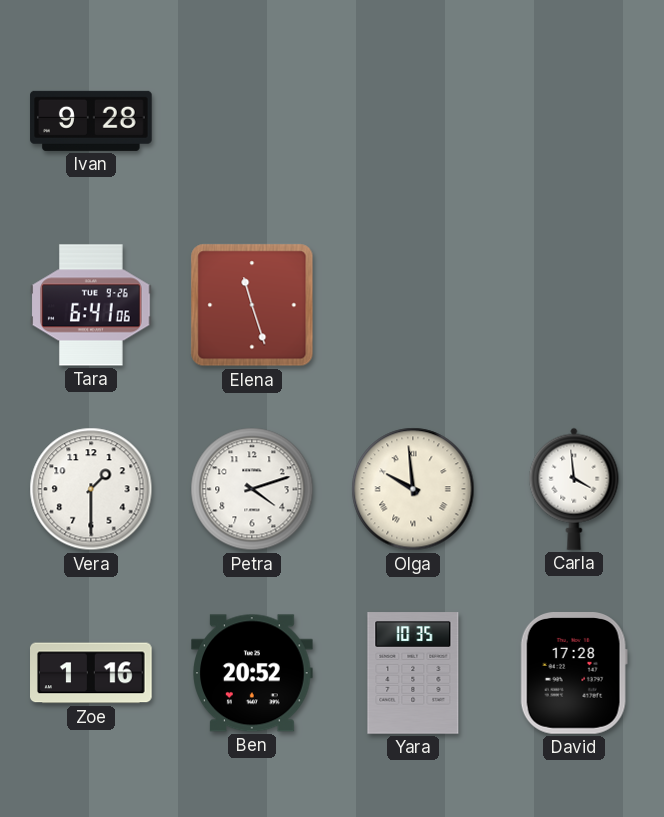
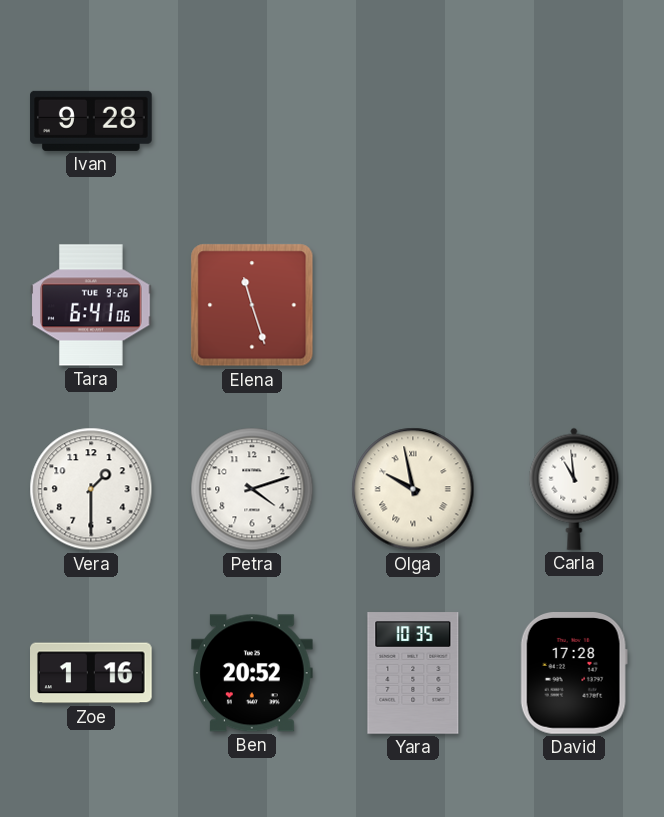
Olga: 9:59 -> 9:58 (413, 489)
Carla: 3:59 -> 10:59 (574, 489)
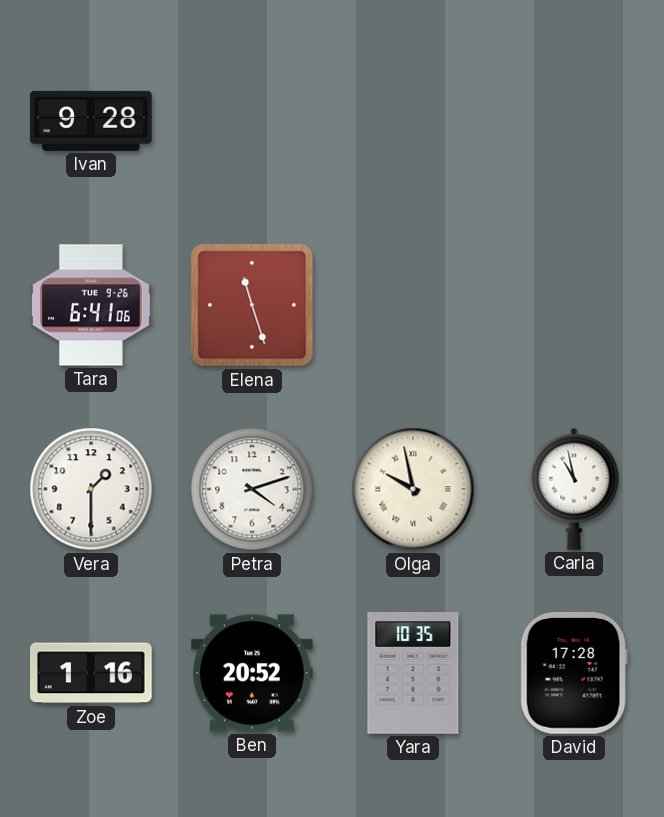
Carla: 10:59 -> 10:58 (574, 489)
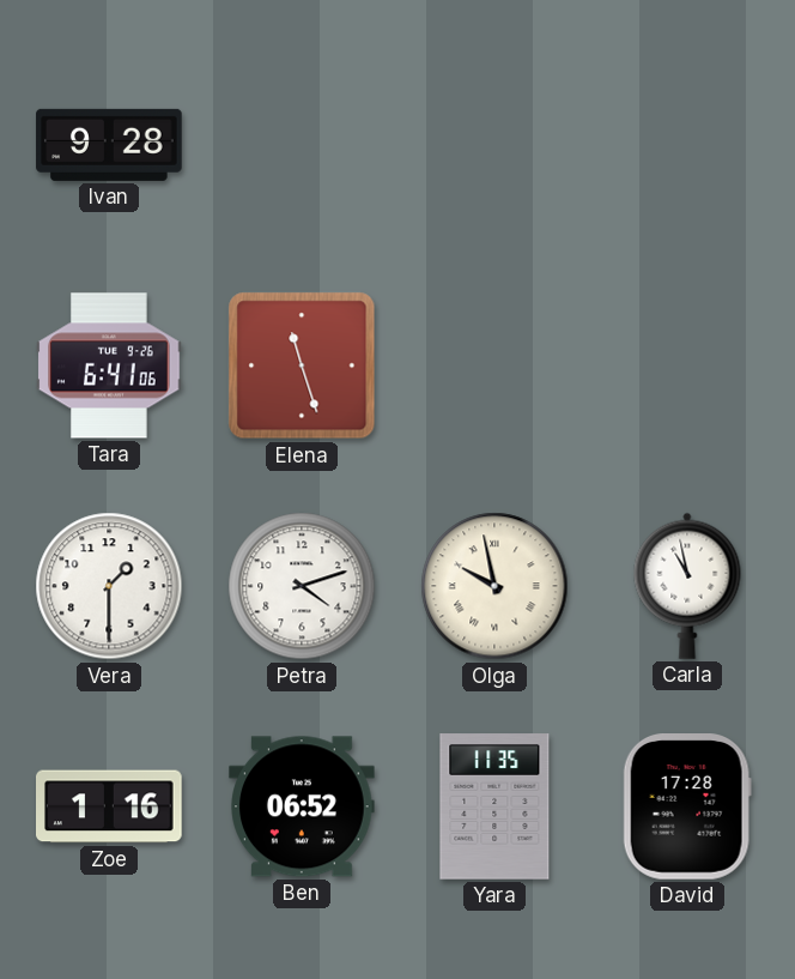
Ben: 20:52 -> 06:52 (302, 806)
Yara: 10:35 -> 11:35 (494, 806)
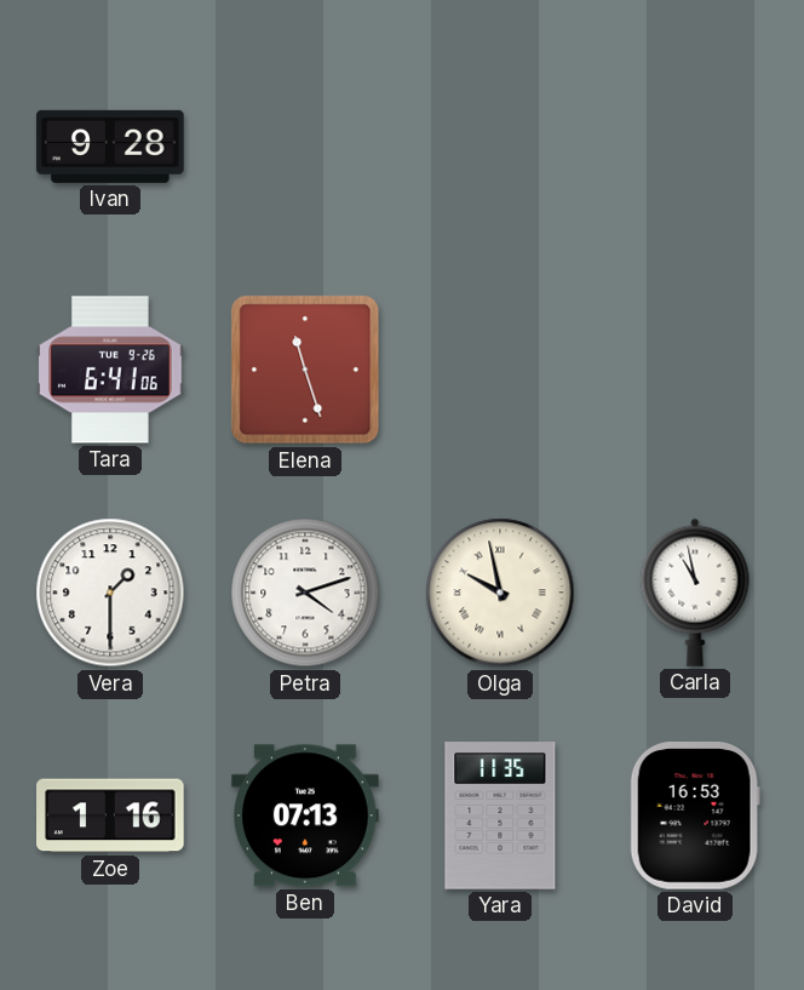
Ben: 06:52 -> 07:13 (305, 816)
David: 17:28 -> 16:53 (695, 817)
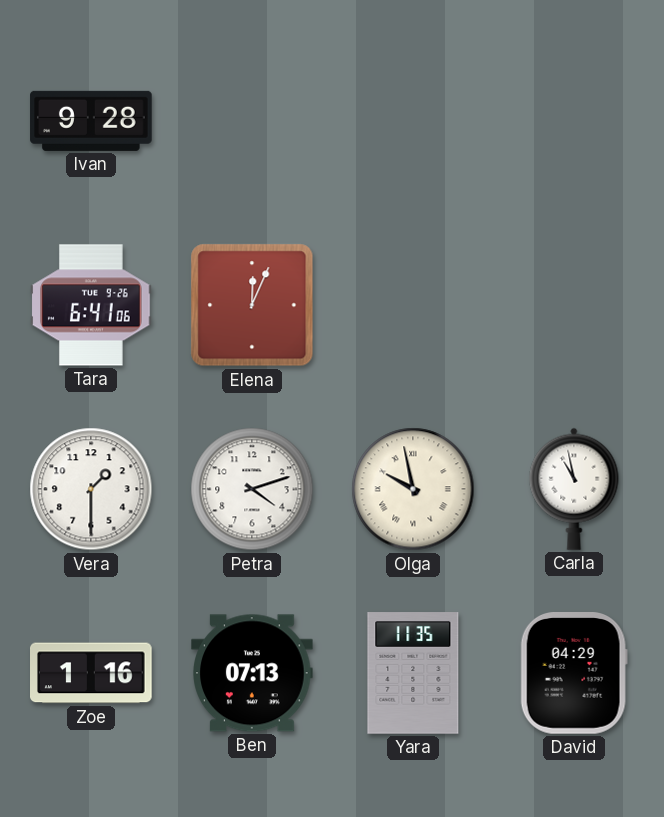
Elena: 11:27 -> 12:04 (252, 305)
David: 16:53 -> 04:29 (574, 674)
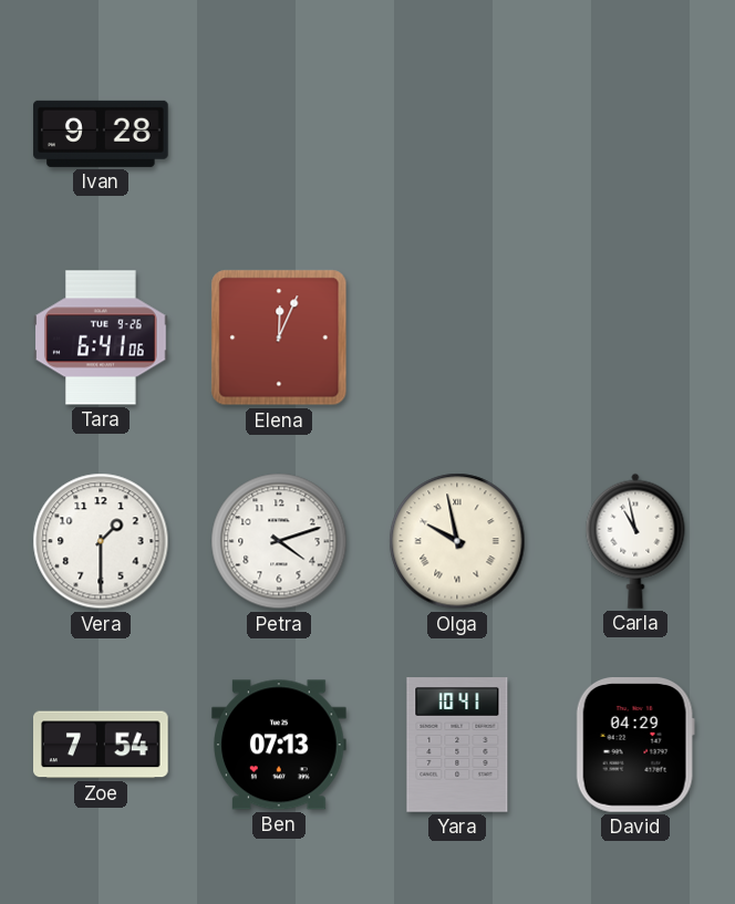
Zoe: 1:16 -> 7:54 (102, 745)
Yara: 11:35 -> 10:41 (457, 745)
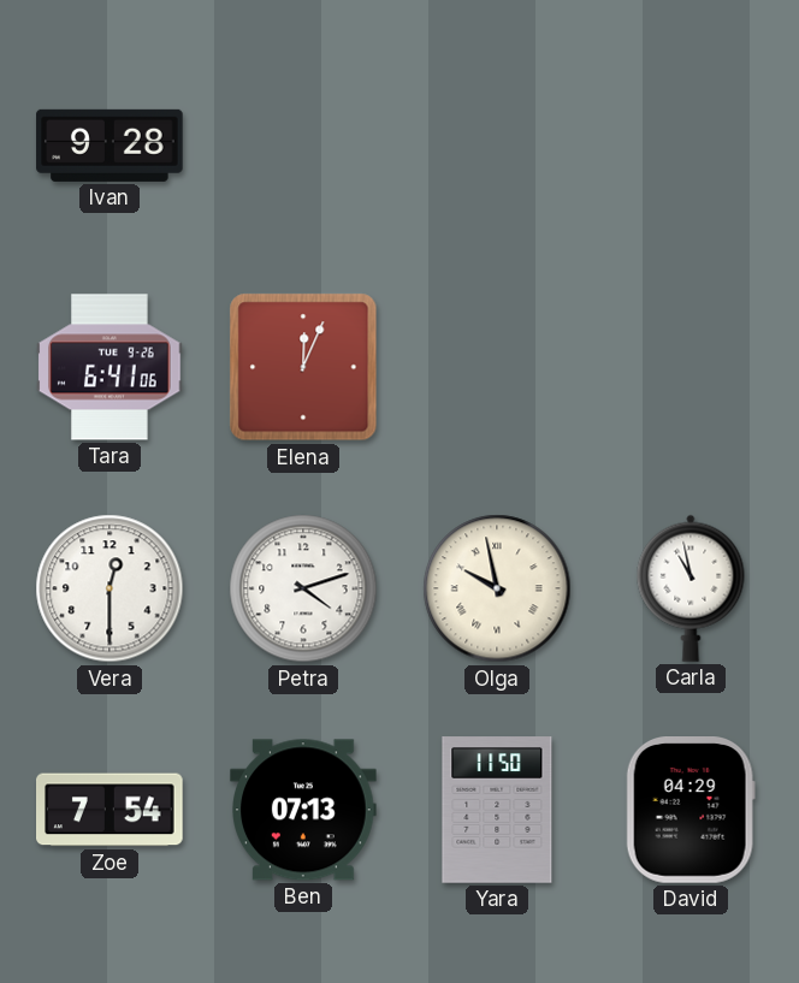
Vera: 1:30 -> 12:30 (110, 588)
Yara: 10:41 -> 11:50 (497, 810)
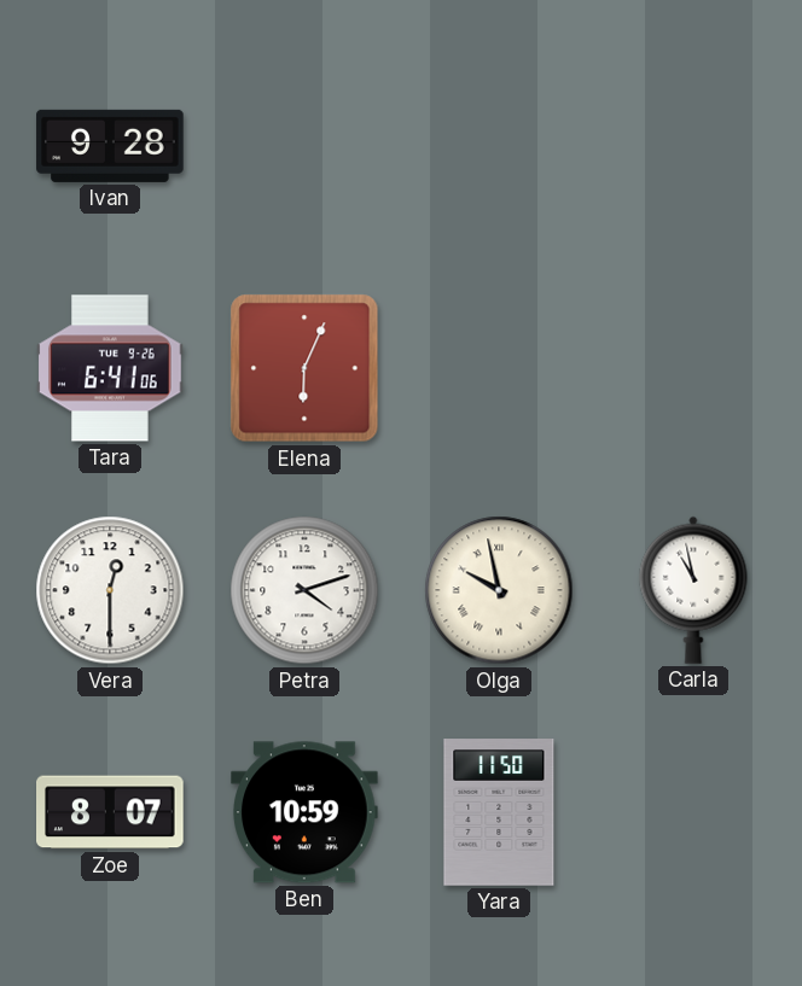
Elena: 12:04 -> 6:04 (304, 368)
Zoe: 7:54 -> 8:07 (111, 812)
Ben: 07:13 -> 10:59 (304, 812)
David: 04:29 -> none (691, 811)
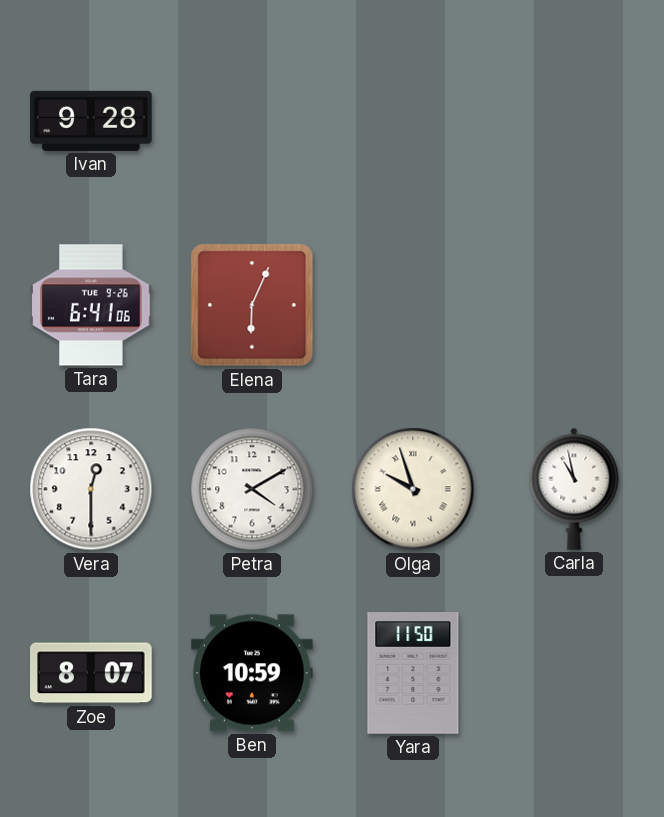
Petra: 4:12 -> 4:10 (252, 489)
Olga: 9:58 -> 9:57 (413, 489)
